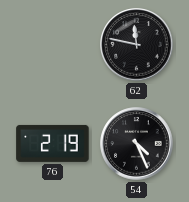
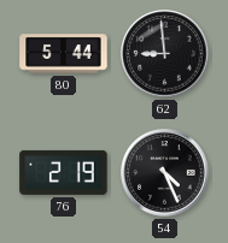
80: none -> 5:44 (64, 54)
62: 11:47 -> 8:59 (165, 54)
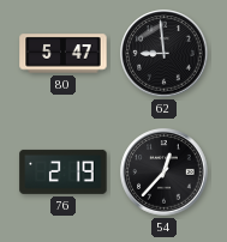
80: 5:44 -> 5:47 (64, 54)
54: 4:26 -> 12:37 (165, 173)
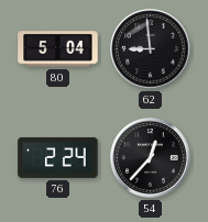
80: 5:47 -> 5:04 (58, 49)
76: 2:19 -> 2:24 (58, 157)
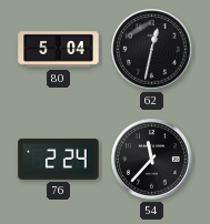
62: 8:59 -> 12:32 (152, 50)
54: 12:37 -> 11:37 (152, 160)
